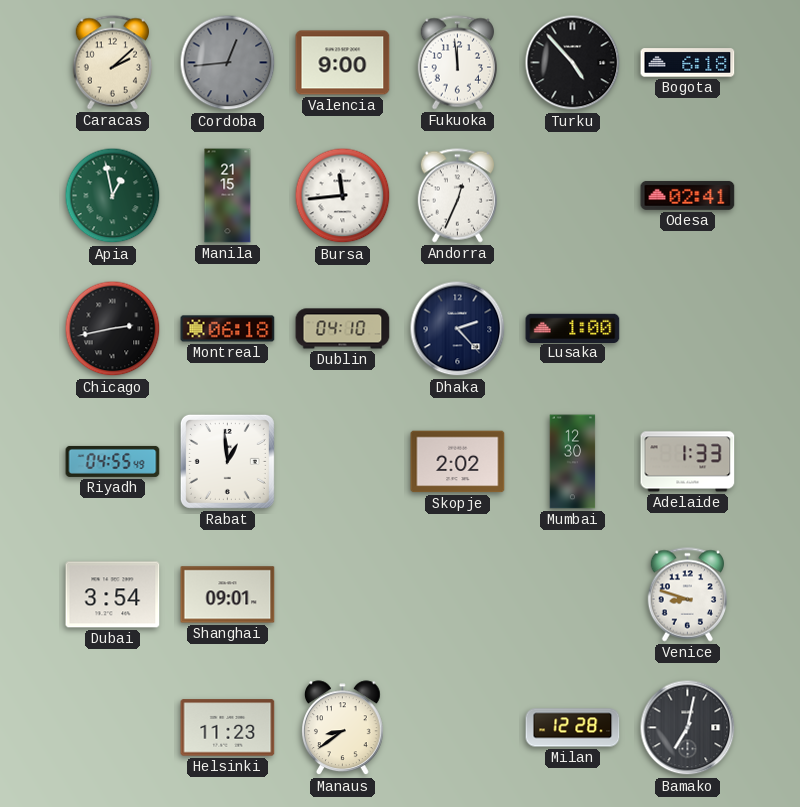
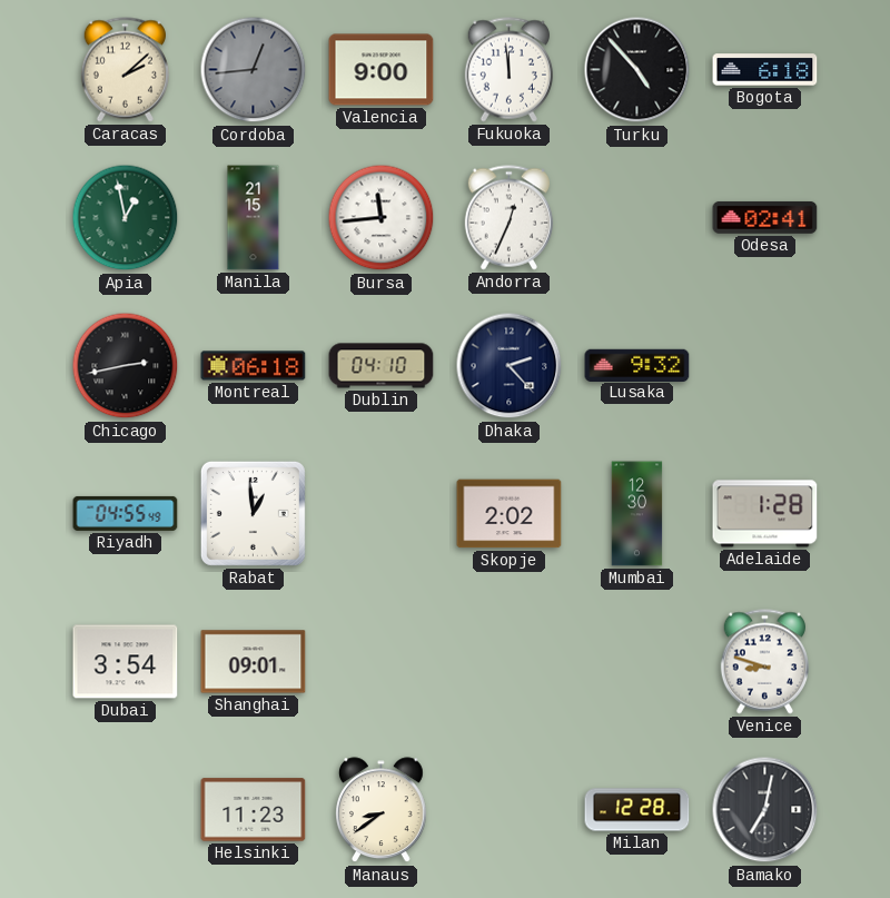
Lusaka: 1:00 -> 9:32 (637, 365)
Adelaide: 1:33 -> 1:28 (765, 514)
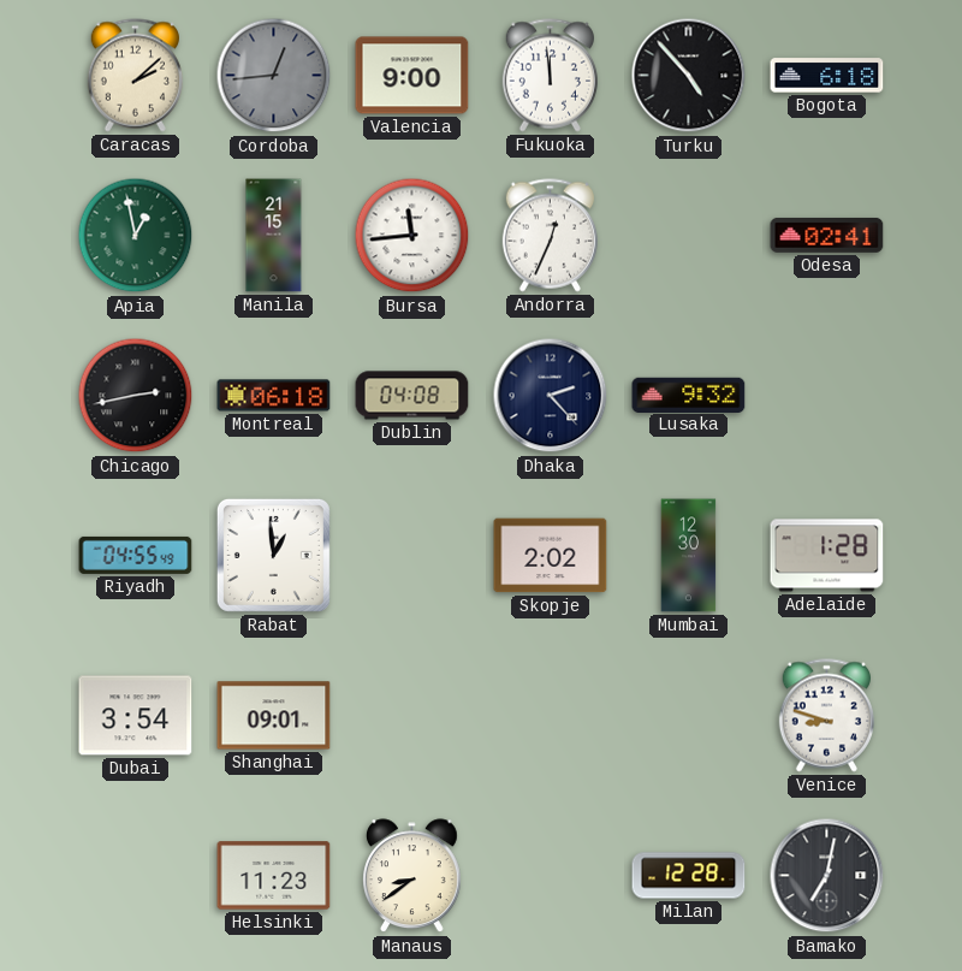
Dublin: 04:10 -> 04:08 (412, 396)
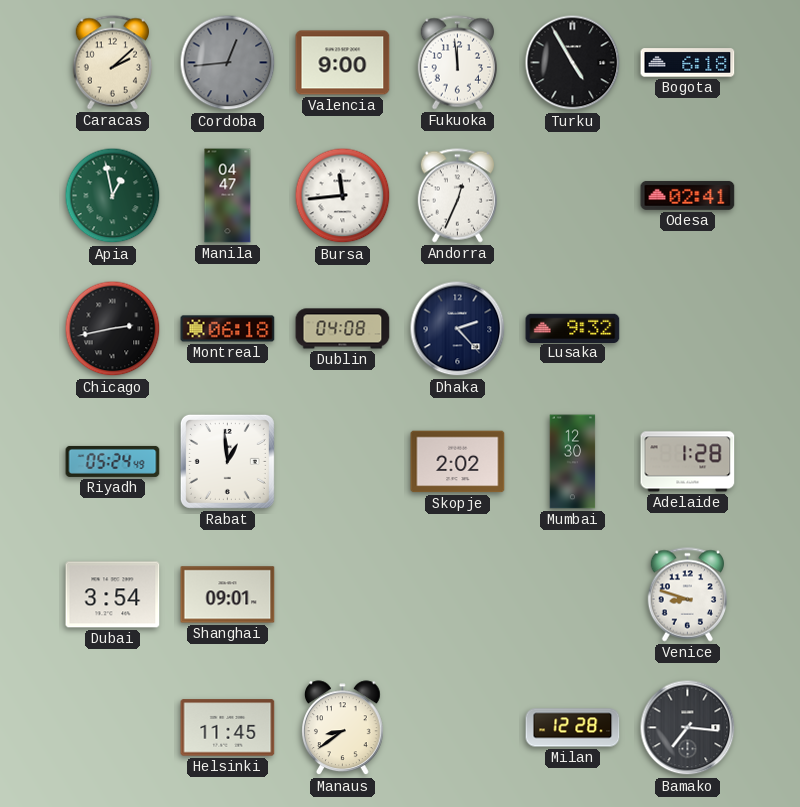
Turku: 4:53 -> 4:55 (573, 63)
Manila: 21:15 -> 04:47 (228, 196)
Riyadh: 04:55 -> 05:24 (113, 461)
Helsinki: 11:23 -> 11:45 (228, 728)
Bamako: 7:02 -> 7:16 (688, 728)
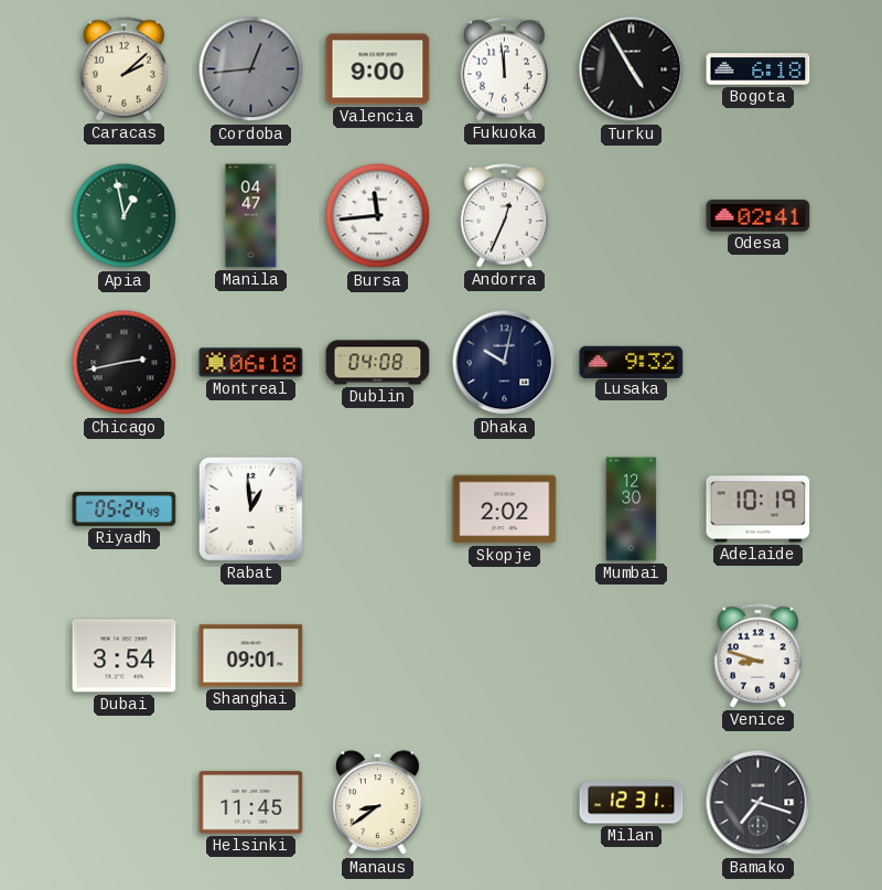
Dhaka: 2:23 -> 10:02 (505, 363)
Adelaide: 1:28 -> 10:19 (759, 510)
Milan: 12:28 -> 12:31 (632, 803)
Bamako: 7:16 -> 7:18 (759, 803)
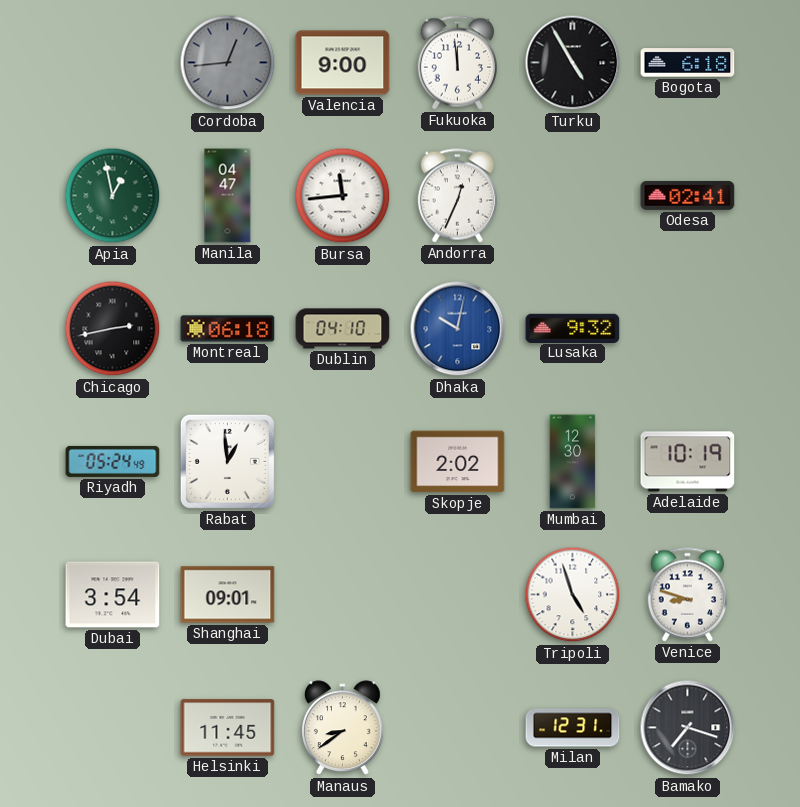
Caracas: 2:08 -> none (123, 69)
Dublin: 04:08 -> 04:10 (343, 329)
Dhaka dial: navy -> blue (458, 329)
Tripoli: none -> 4:57 (573, 595)
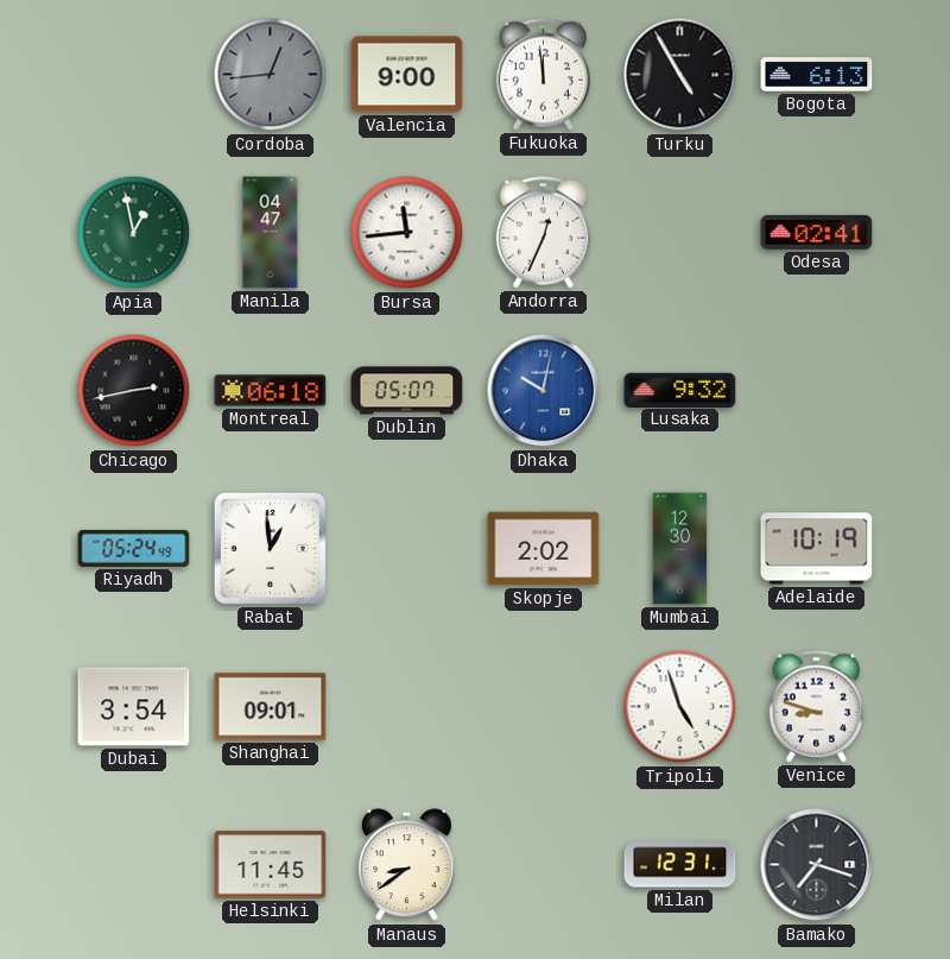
Bogota: 6:18 -> 6:13 (817, 75)
Dublin: 04:10 -> 05:07 (407, 391)
